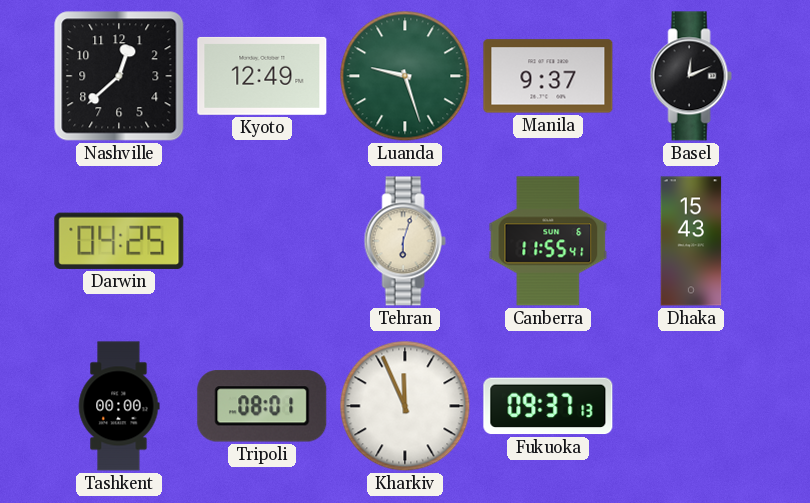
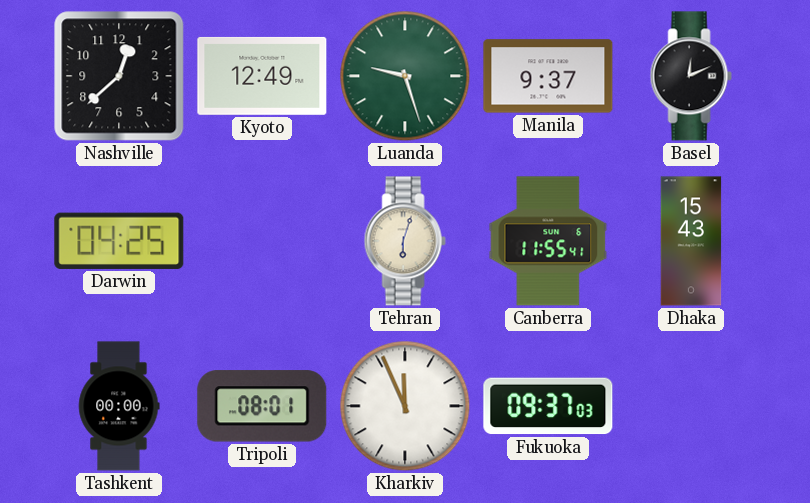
Fukuoka: 09:37:13 -> 09:37:03 (548, 406)
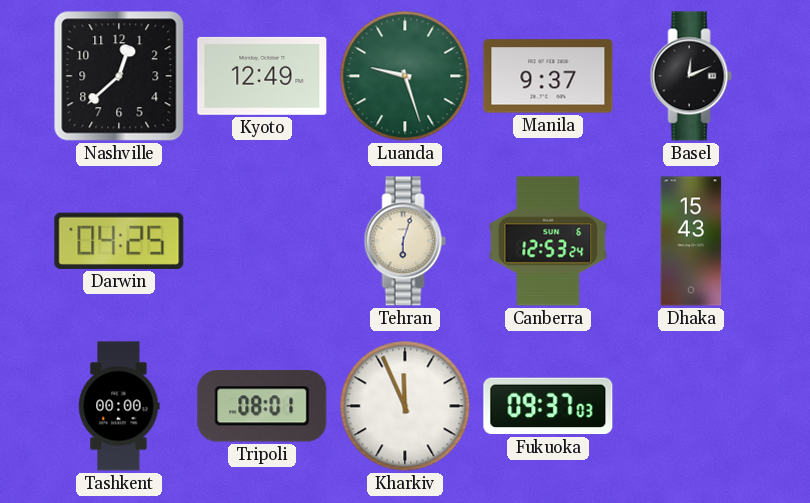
Canberra: 11:55 -> 12:53 (548, 241)
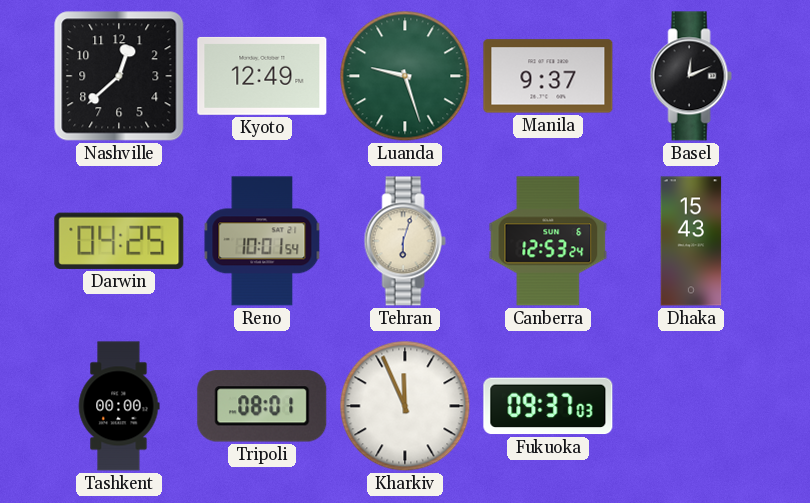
Reno: none -> 10:01 (262, 241)
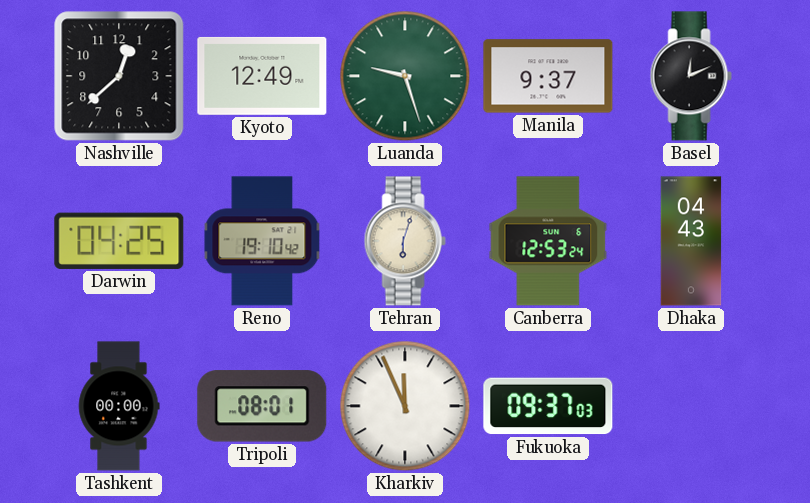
Reno: 10:01 -> 19:10 (262, 241)
Dhaka: 15:43 -> 04:43 (691, 241)
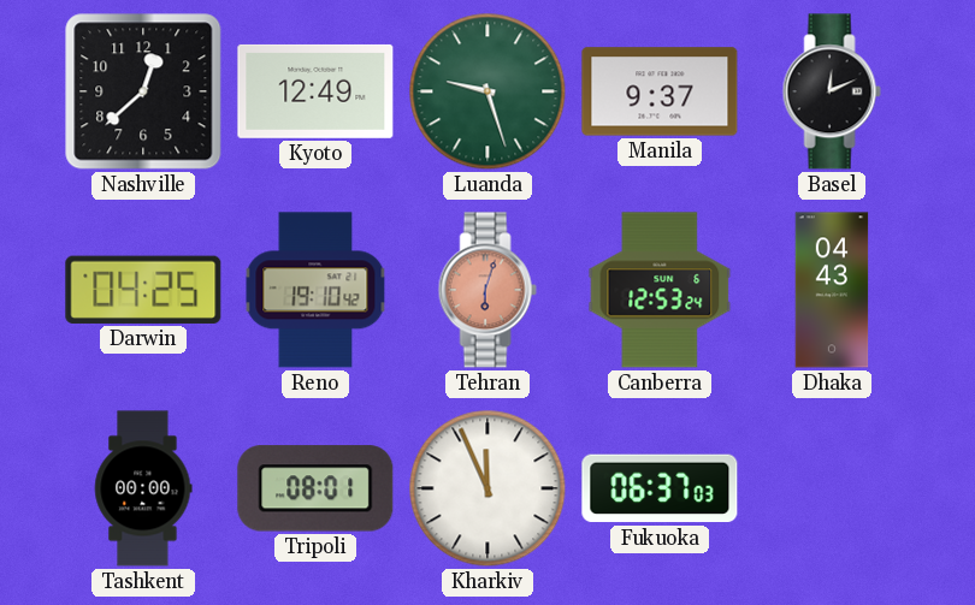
Tehran dial: cream -> salmon (487, 290)
Fukuoka: 09:37 -> 06:37 (660, 488)
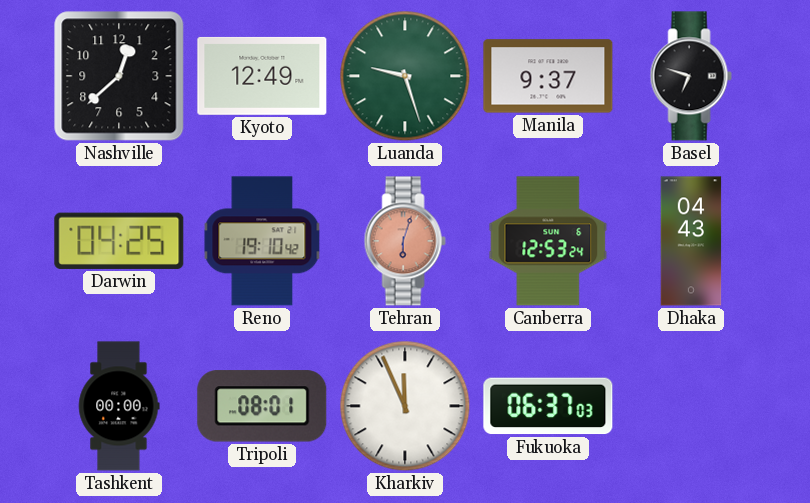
Basel: 12:11 -> 6:48 (691, 76)
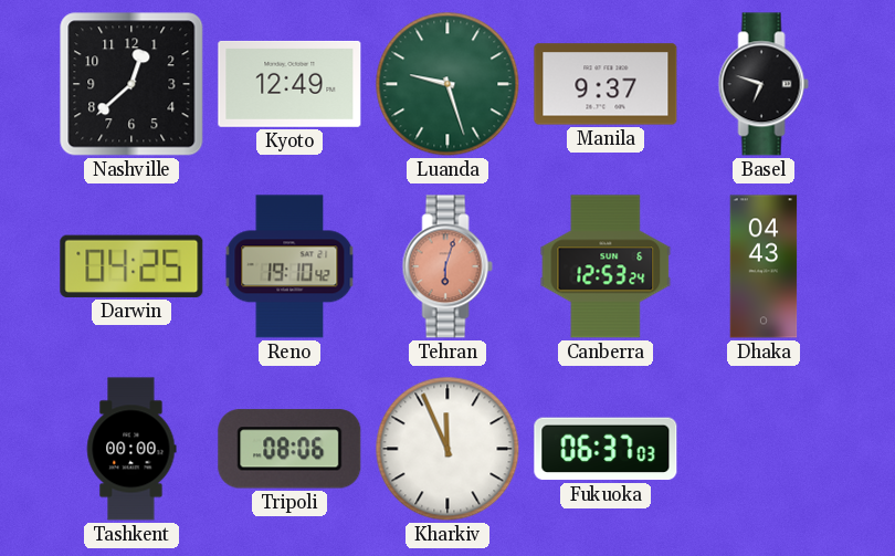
Tripoli: 08:01 -> 08:06 (289, 449)
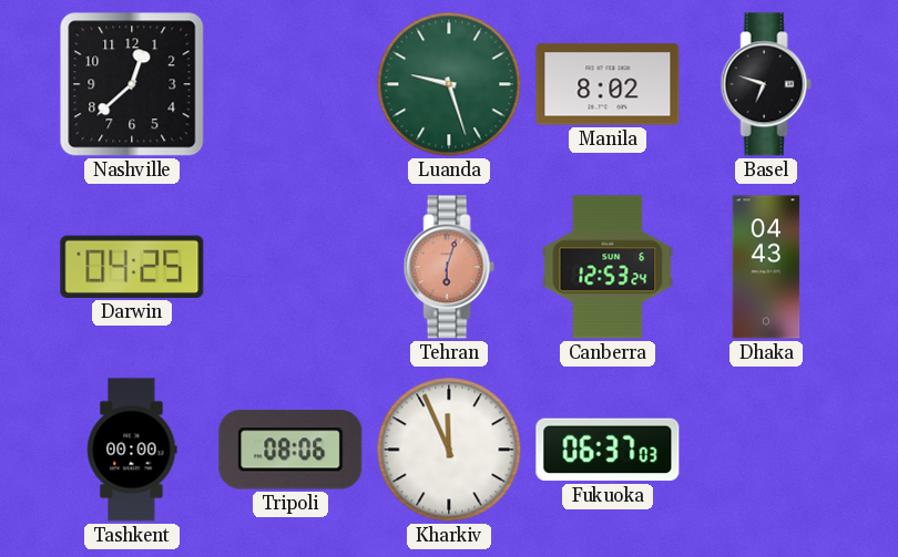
Kyoto: 12:49 -> none (289, 84)
Manila: 9:37 -> 8:02 (608, 84)
Reno: 19:10 -> none (289, 266)
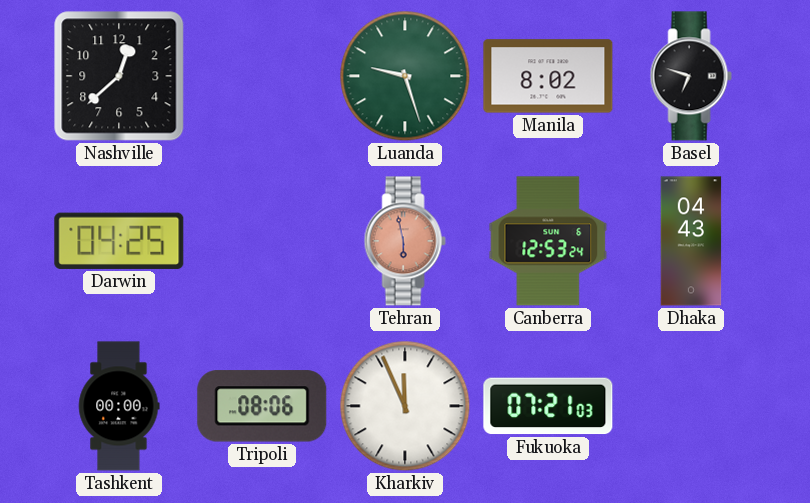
Tehran: 6:03 -> 5:58 (405, 241)
Fukuoka: 06:37 -> 07:21 (548, 406)
